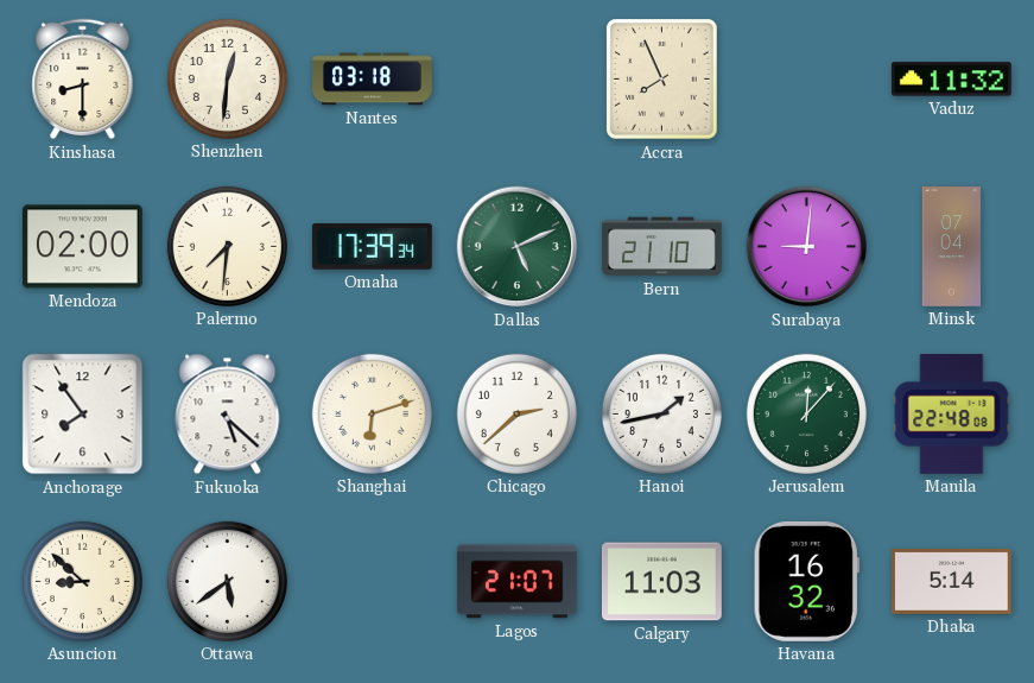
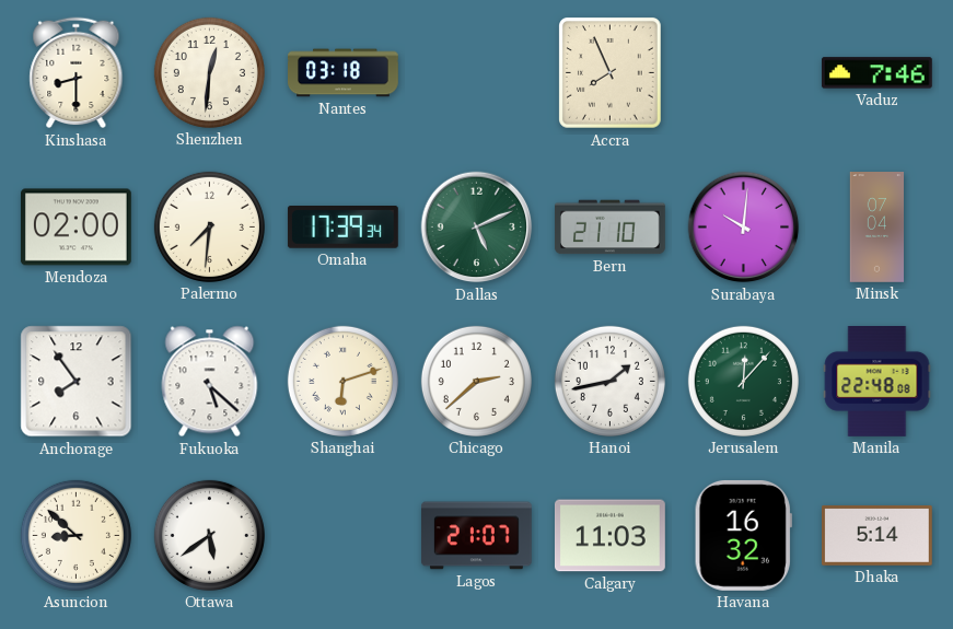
Vaduz: 11:32 -> 7:46 (876, 73)
Surabaya: 9:01 -> 10:01 (744, 228)
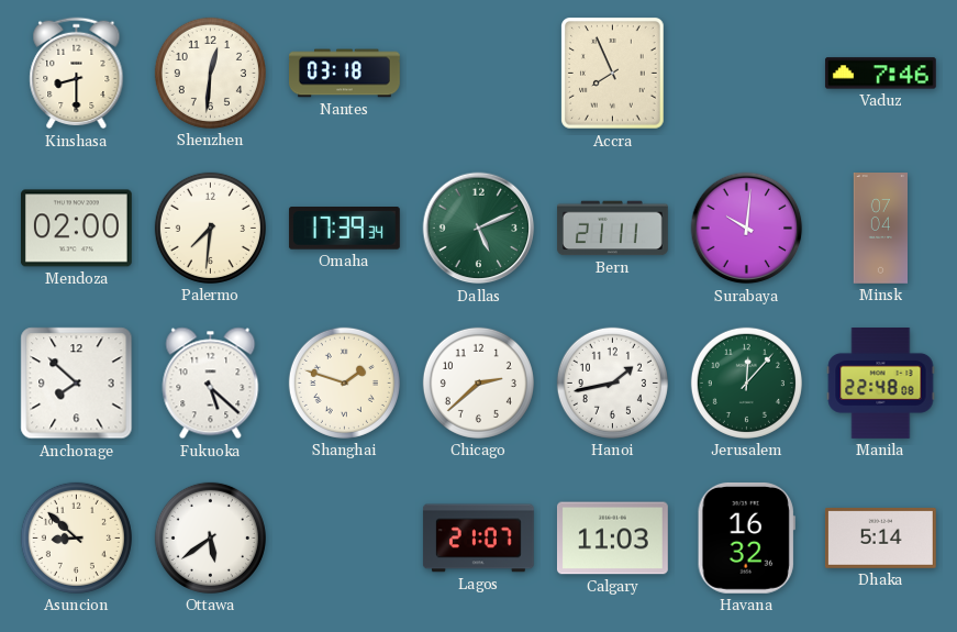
Bern: 21:10 -> 21:11 (613, 229)
Anchorage: 7:54 -> 7:52 (77, 384)
Shanghai: 6:12 -> 1:48 (344, 382)
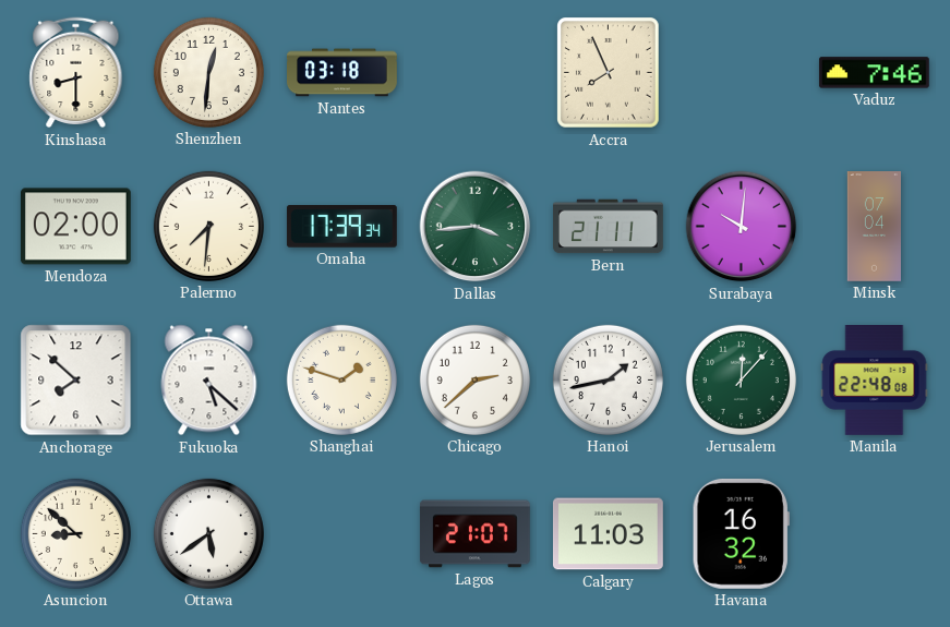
Dallas: 5:11 -> 3:44 (476, 227)
Dhaka: 5:14 -> none (880, 539)
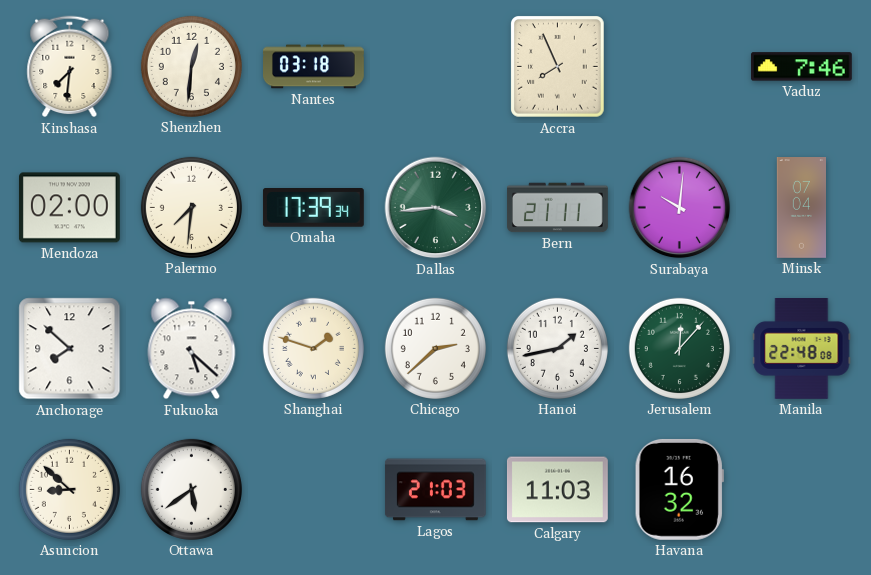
Kinshasa: 8:30 -> 7:31 (70, 67)
Lagos: 21:07 -> 21:03 (435, 490)
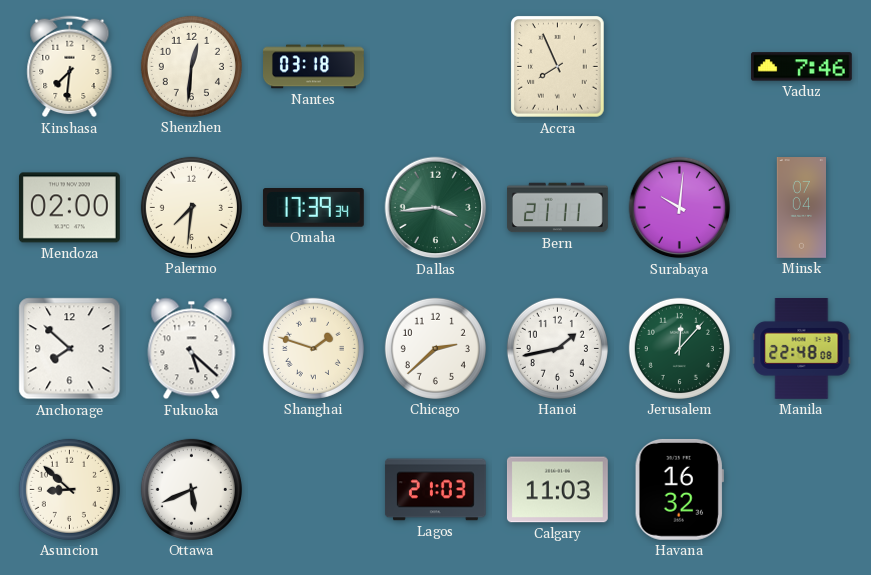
Ottawa: 5:39 -> 5:41 (191, 489)
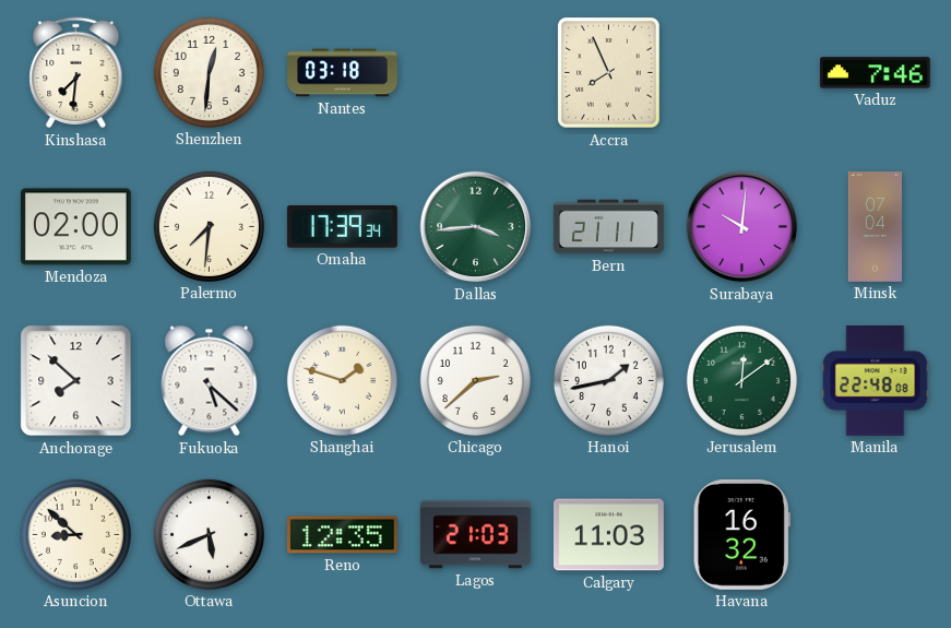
Jerusalem: 12:07 -> 12:09 (741, 380)
Reno: none -> 12:35 (342, 535)
